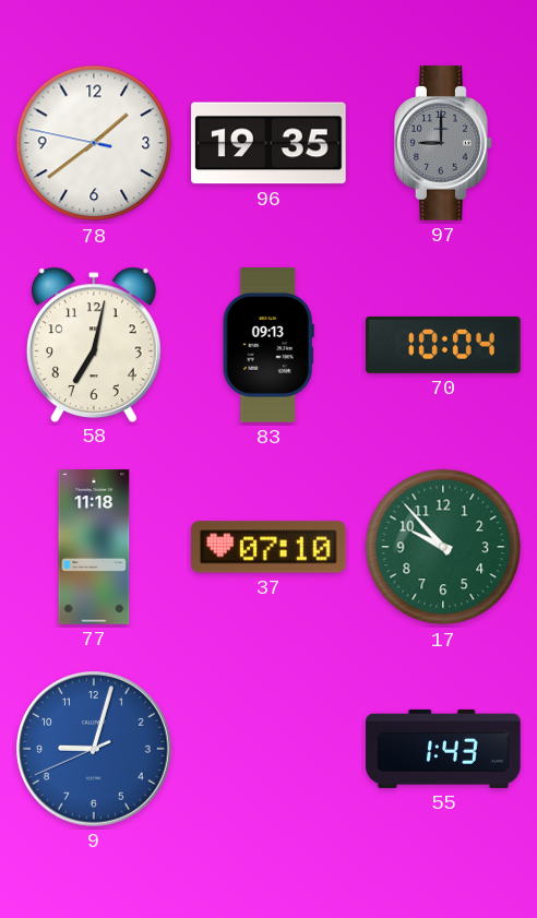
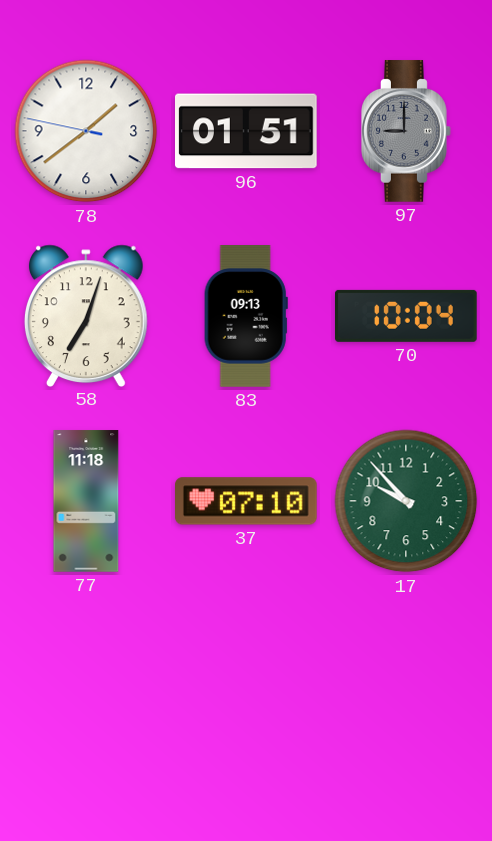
96: 19:35 -> 01:51 (247, 131)
58: 7:02 -> 7:03 (86, 315)
9: 9:02 -> none (95, 750)
55: 1:43 -> none (443, 749)
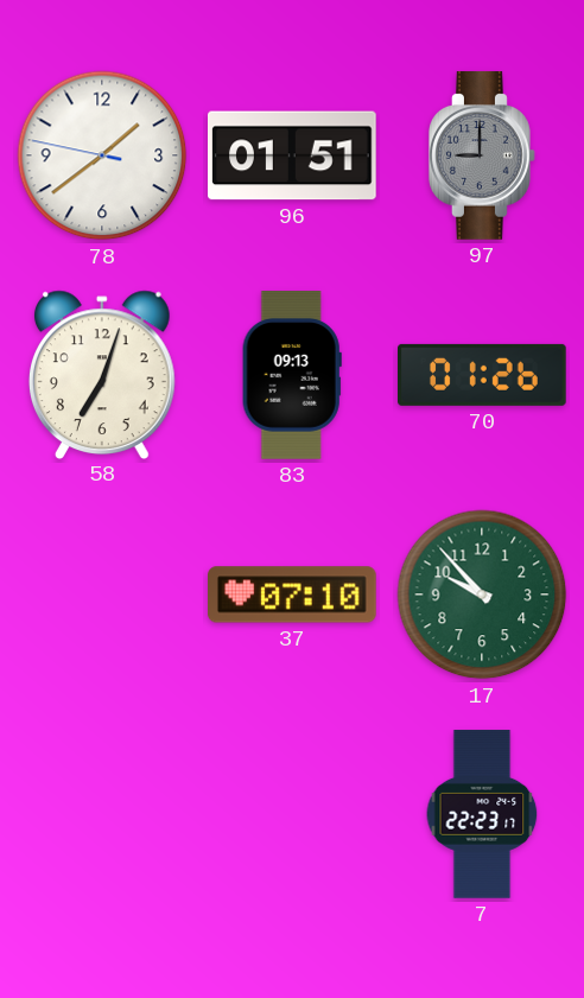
70: 10:04 -> 01:26 (483, 375)
77: 11:18 -> none (86, 501)
7: none -> 22:23 (482, 814)
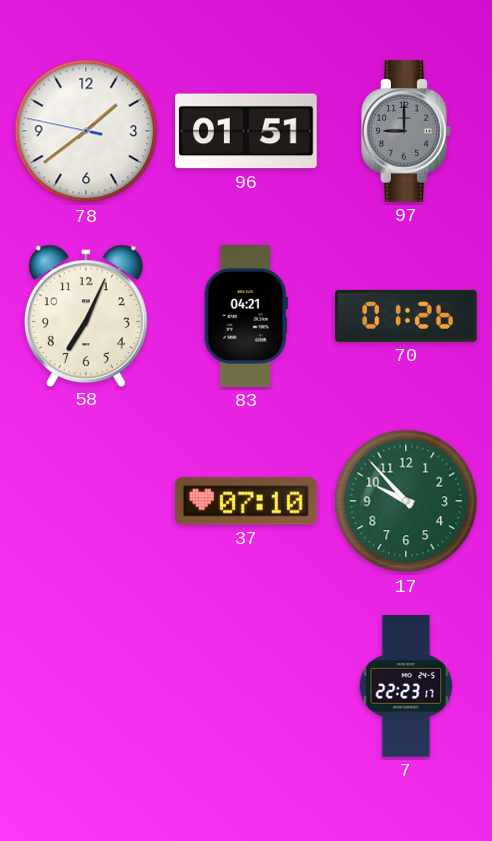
58: 7:03 -> 7:04 (86, 315)
83: 09:13 -> 04:21 (246, 316)
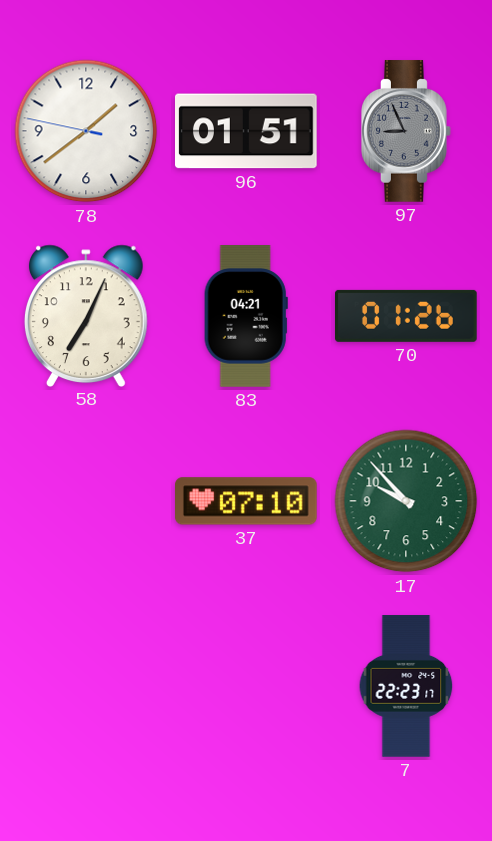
97: 9:00 -> 8:56 (406, 131)
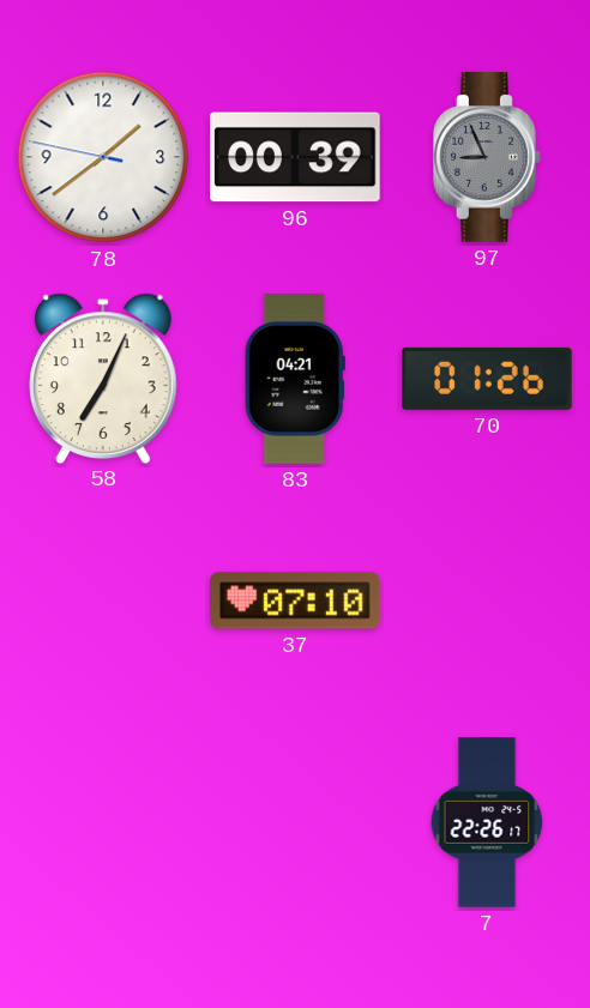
96: 01:51 -> 00:39 (296, 157)
17: 9:53 -> none (406, 501)
7: 22:23 -> 22:26 (487, 822)
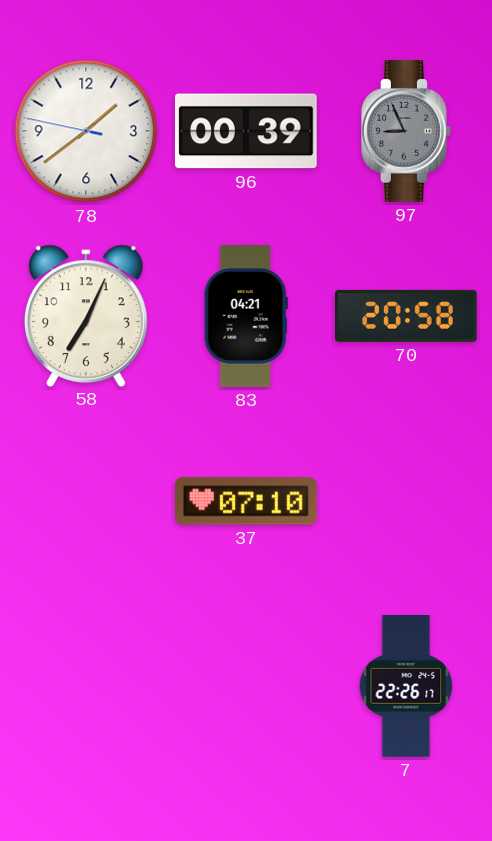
70: 01:26 -> 20:58 (407, 316)
